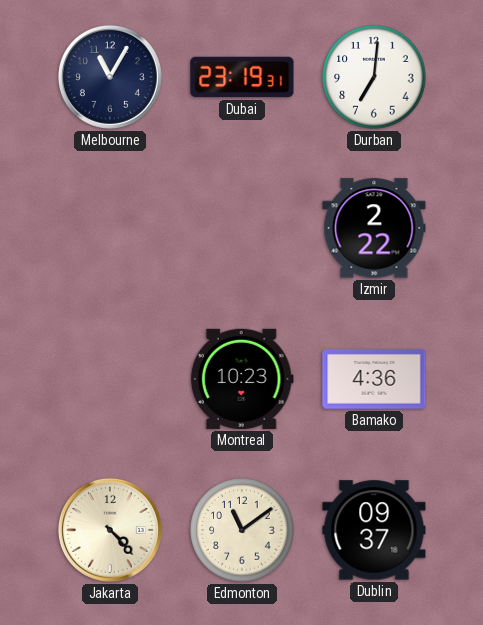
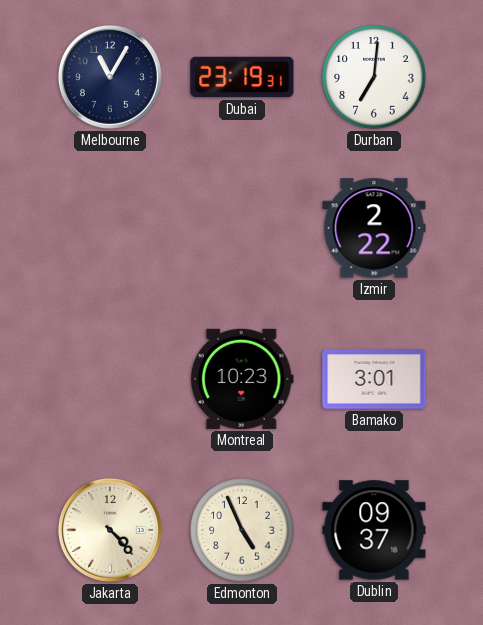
Bamako: 4:36 -> 3:01 (374, 379)
Edmonton: 11:09 -> 4:56 (242, 530)
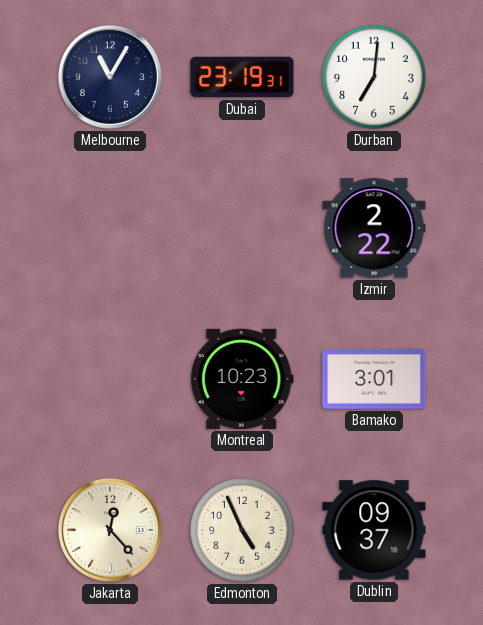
Jakarta: 4:23 -> 12:23 (110, 530)
